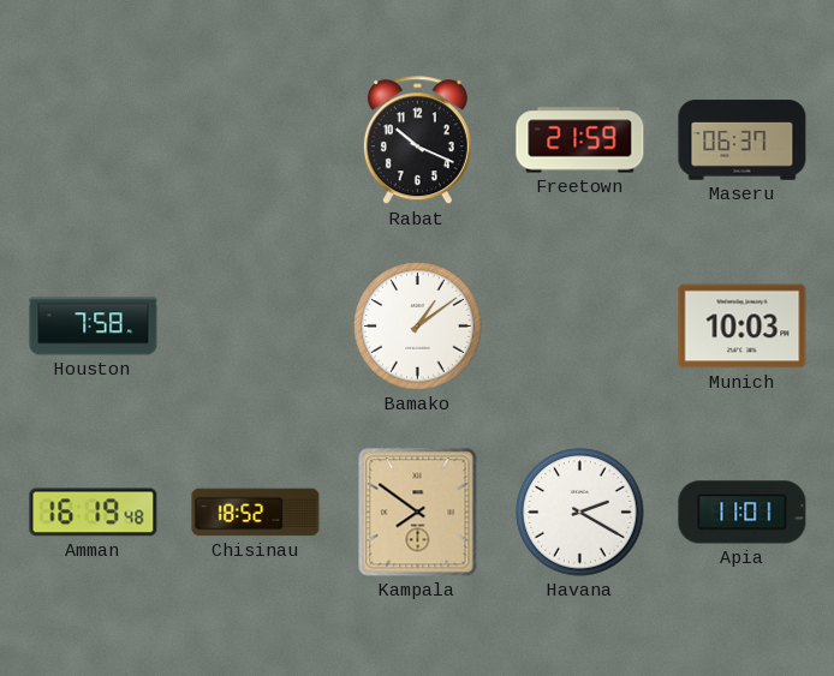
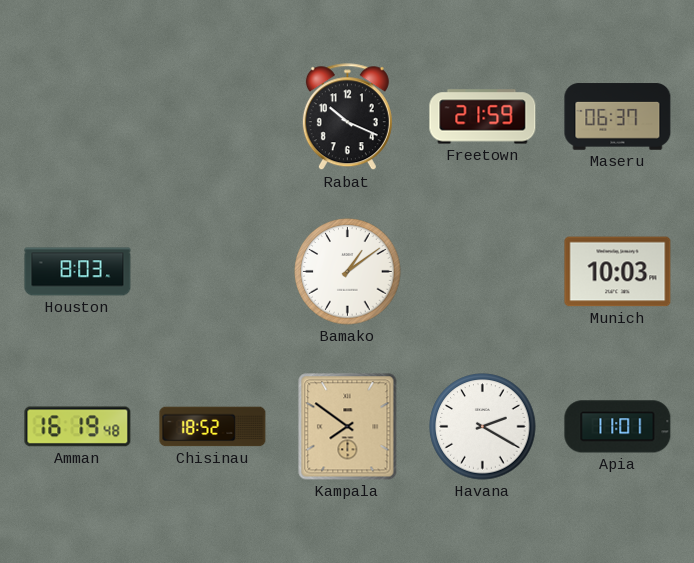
Houston: 7:58 -> 8:03 (78, 272)
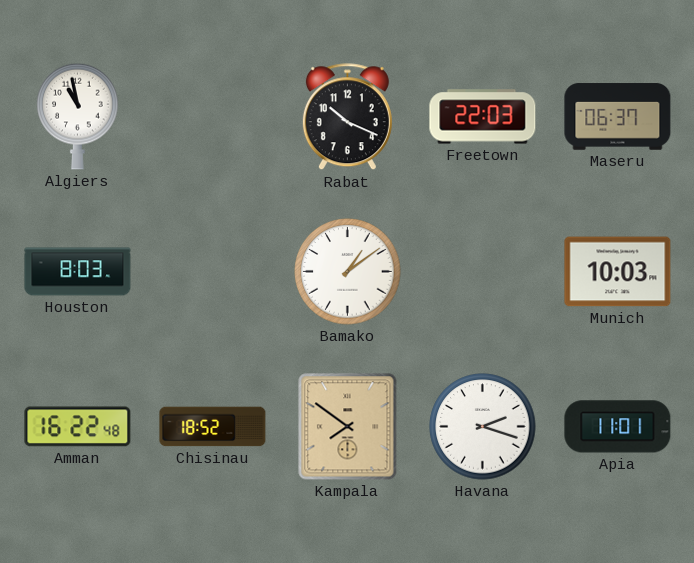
Algiers: none -> 10:58 (78, 116)
Freetown: 21:59 -> 22:03 (483, 117)
Amman: 16:19 -> 16:22 (78, 427)
Havana: 2:20 -> 2:18 (483, 427)
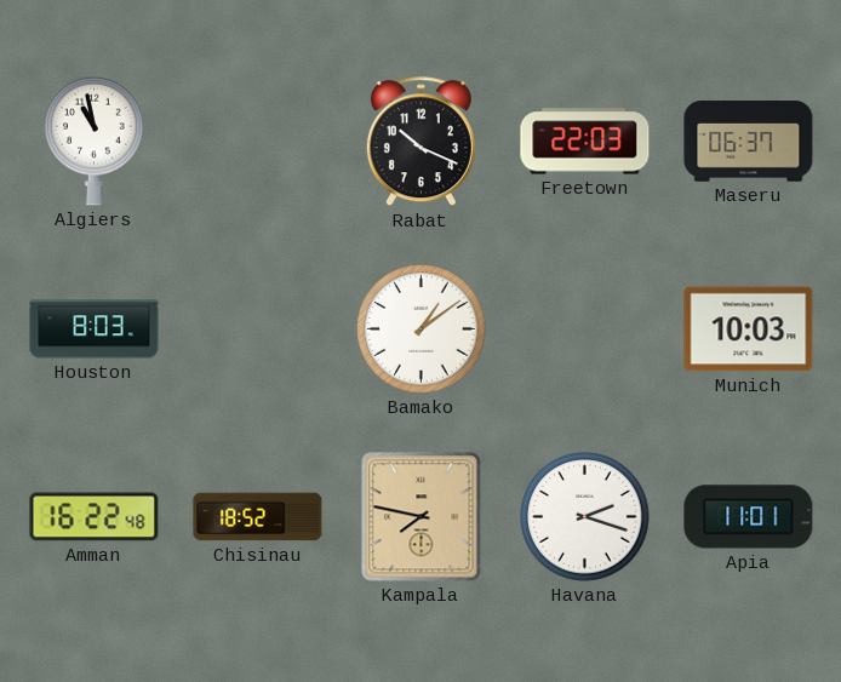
Kampala: 7:51 -> 7:47 (422, 517)
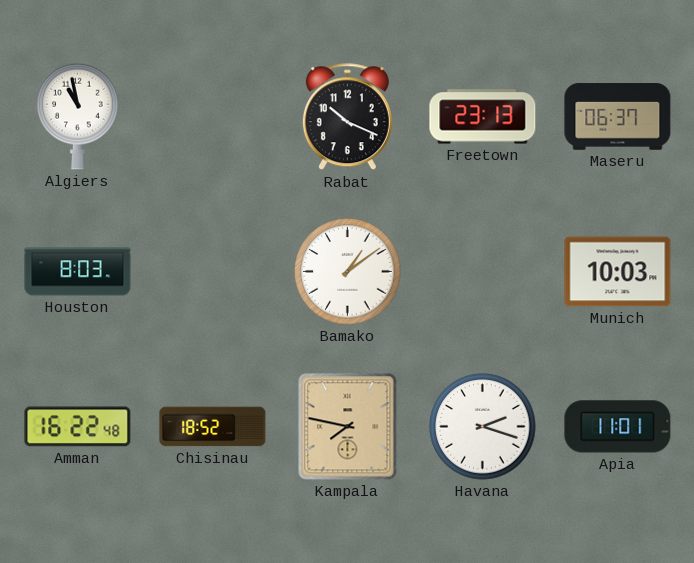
Freetown: 22:03 -> 23:13 (483, 117)
